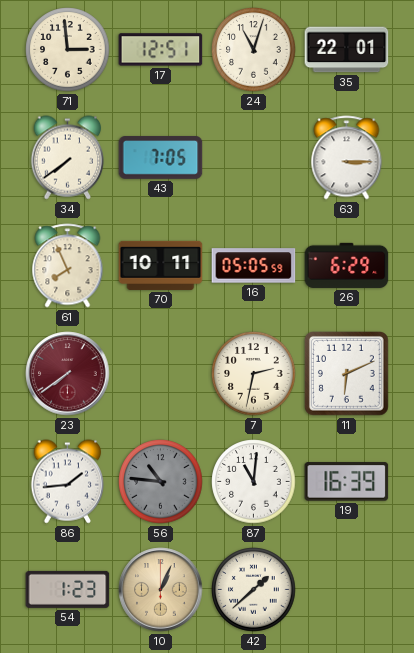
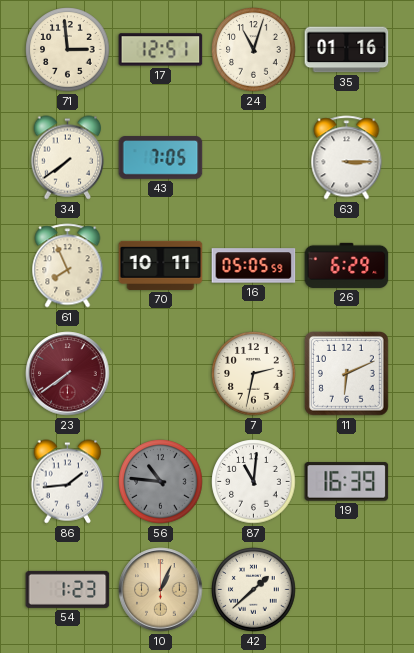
35: 22:01 -> 01:16 (347, 50)
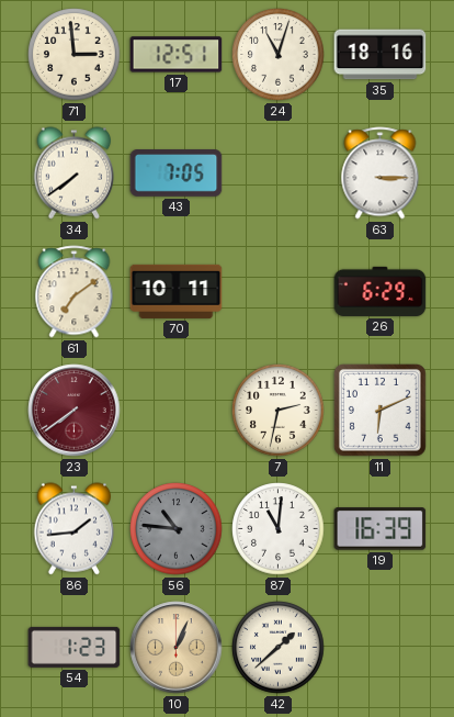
35: 01:16 -> 18:16 (381, 55)
61: 7:56 -> 7:09 (75, 292)
16: 05:05 -> none (254, 266)
